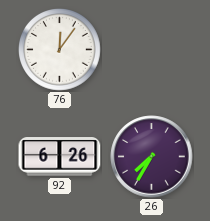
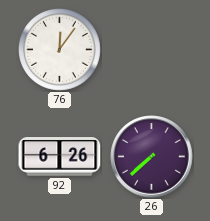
26: 7:35 -> 7:38 (152, 157)
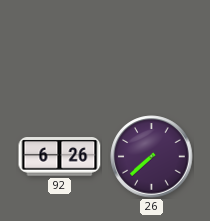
76: 12:06 -> none (60, 50)
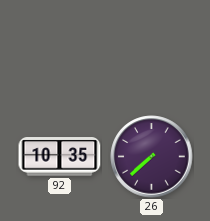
92: 6:26 -> 10:35 (60, 157)
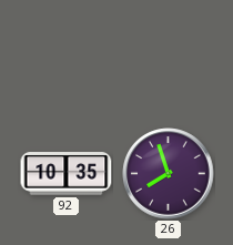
26: 7:38 -> 7:57 (169, 174)
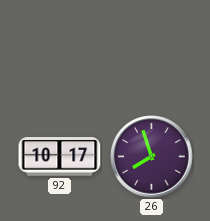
92: 10:35 -> 10:17 (60, 157)
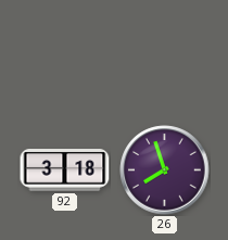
92: 10:17 -> 3:18 (65, 170)
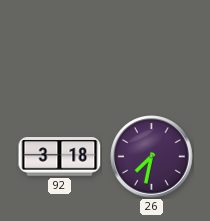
26: 7:57 -> 7:32 (152, 157)
